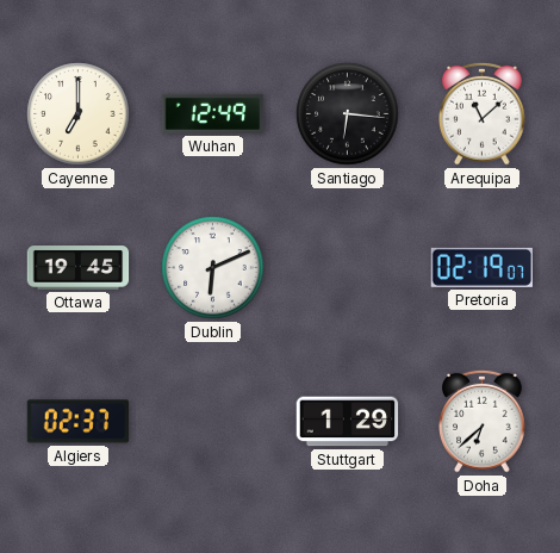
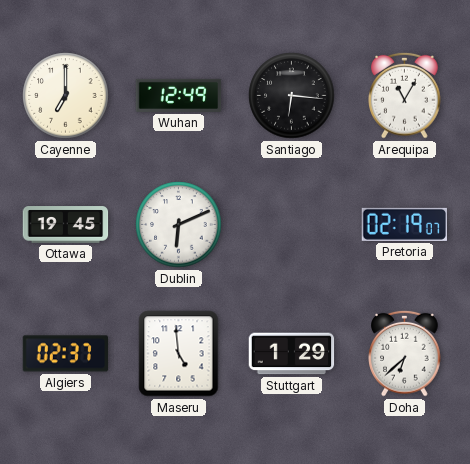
Arequipa: 11:08 -> 11:05 (405, 95)
Maseru: none -> 4:59 (179, 354)
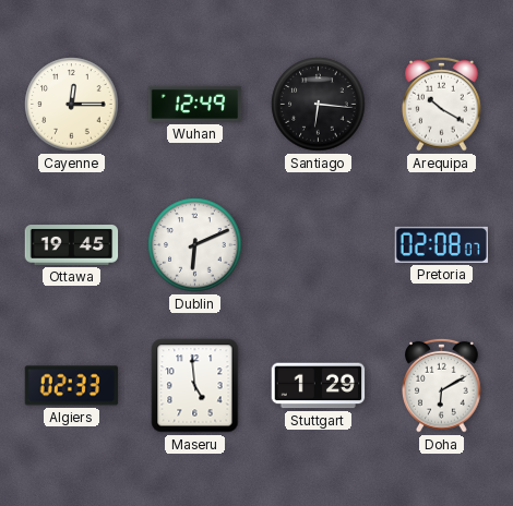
Cayenne: 7:00 -> 12:15 (72, 105)
Arequipa: 11:05 -> 10:20 (442, 104)
Pretoria: 02:19 -> 02:08 (442, 244)
Algiers: 02:37 -> 02:33 (72, 386)
Doha: 6:38 -> 6:10 (442, 385)
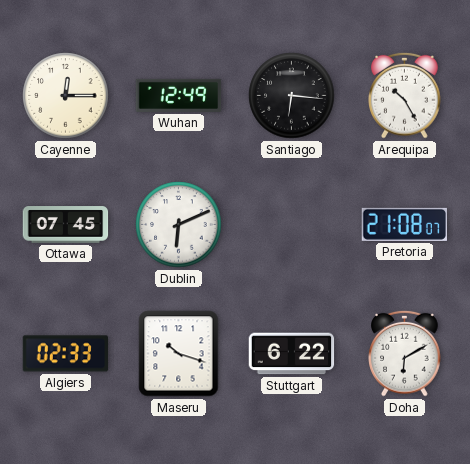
Arequipa: 10:20 -> 10:25 (405, 95)
Ottawa: 19:45 -> 07:45 (66, 225)
Pretoria: 02:08 -> 21:08 (405, 224)
Maseru: 4:59 -> 10:18 (179, 354)
Stuttgart: 1:29 -> 6:22 (292, 354)
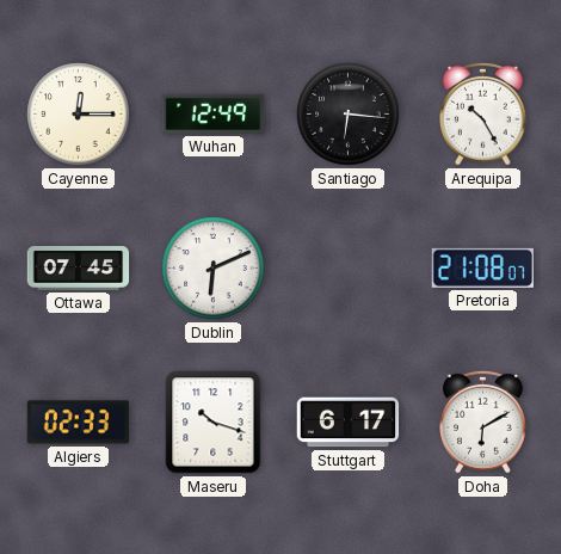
Stuttgart: 6:22 -> 6:17 (349, 423)
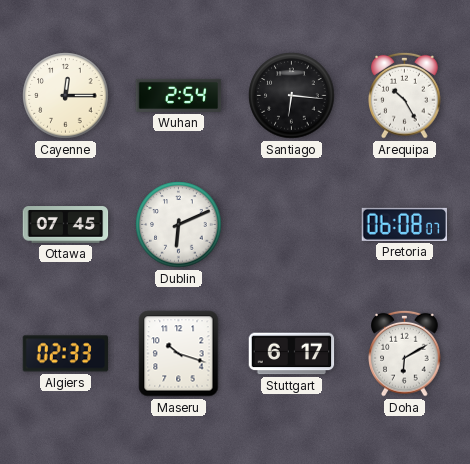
Wuhan: 12:49 -> 2:54 (179, 95)
Pretoria: 21:08 -> 06:08 (405, 224)
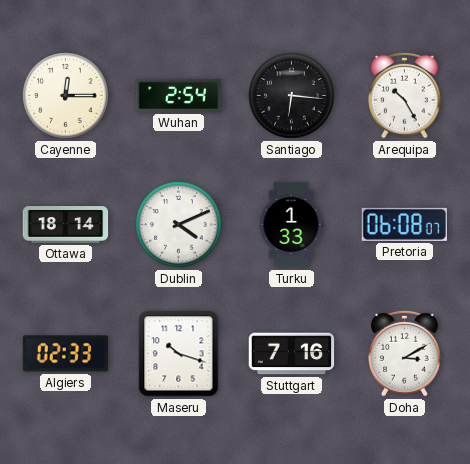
Ottawa: 07:45 -> 18:14 (66, 225)
Dublin: 6:11 -> 4:11 (179, 225)
Turku: none -> 1:33 (291, 225)
Stuttgart: 6:17 -> 7:16 (292, 354)
Doha: 6:10 -> 3:10 (405, 353)
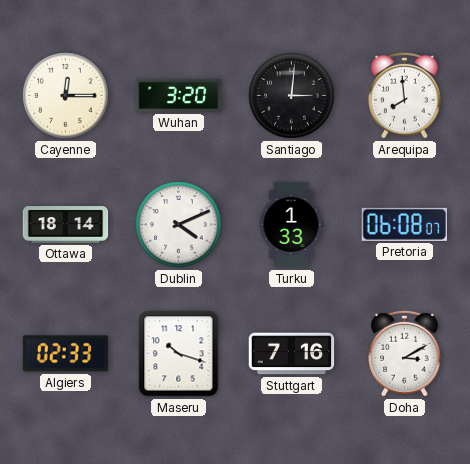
Wuhan: 2:54 -> 3:20 (179, 95)
Santiago: 6:16 -> 3:01 (292, 96)
Arequipa: 10:25 -> 7:59 (405, 95)
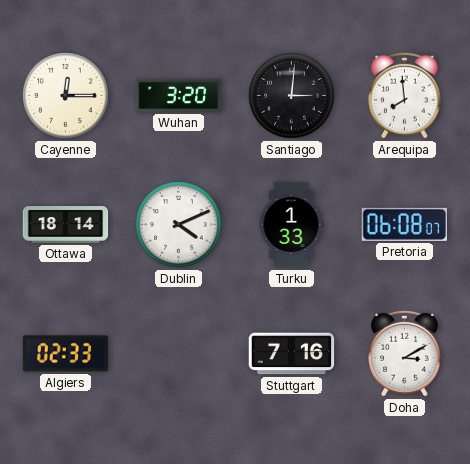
Maseru: 10:18 -> none (179, 354)
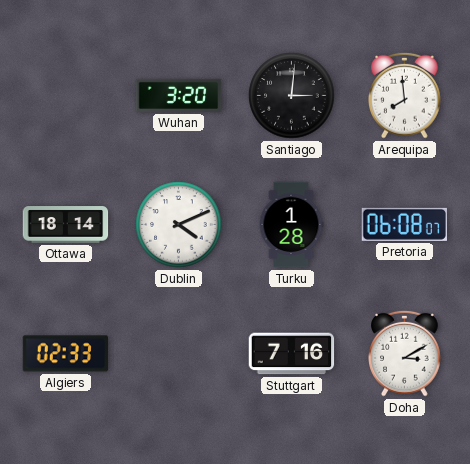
Cayenne: 12:15 -> none (66, 96)
Turku: 1:33 -> 1:28 (291, 225)
